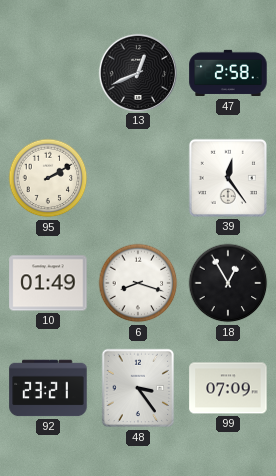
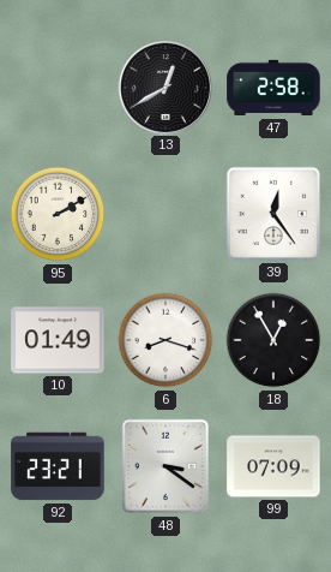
13: 12:41 -> 12:40 (164, 87)
48: 3:24 -> 3:21 (165, 466)
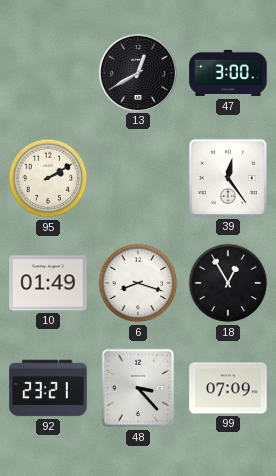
47: 2:58 -> 3:00 (228, 73)
48: 3:21 -> 3:23 (138, 388)
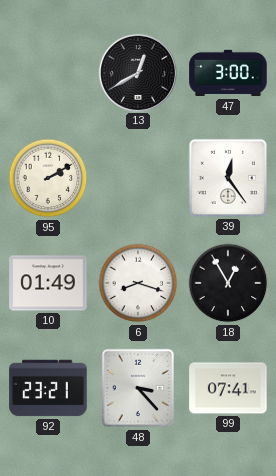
99: 07:09 -> 07:41 (228, 388)
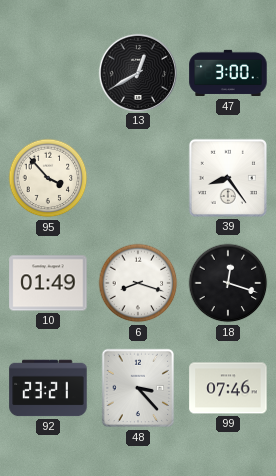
95: 2:10 -> 3:53 (48, 178)
39: 12:24 -> 8:24 (228, 178)
18: 12:55 -> 12:18 (228, 283)
99: 07:41 -> 07:46 (228, 388)
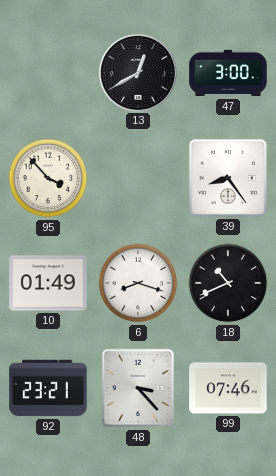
18: 12:18 -> 10:41 (228, 283)
